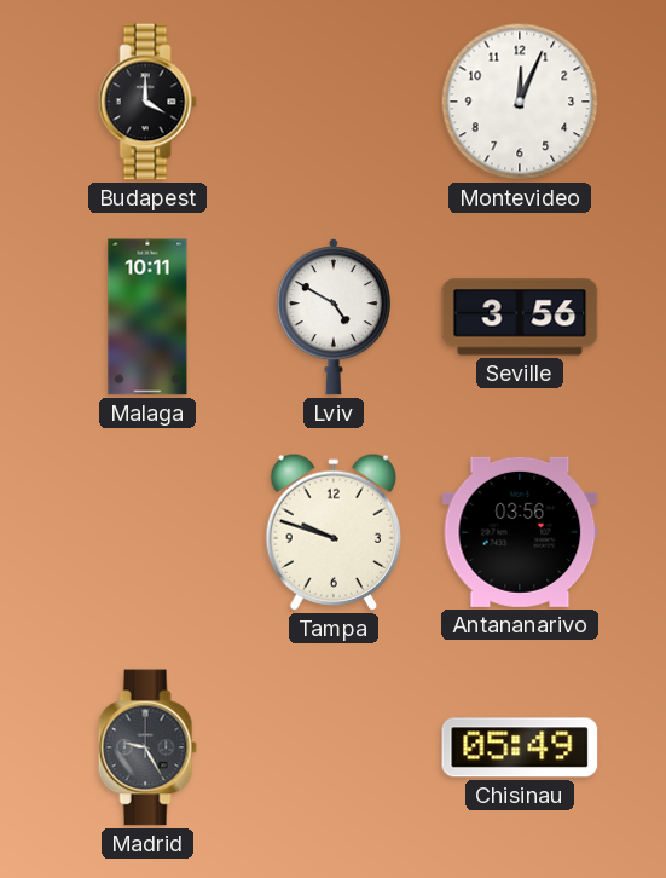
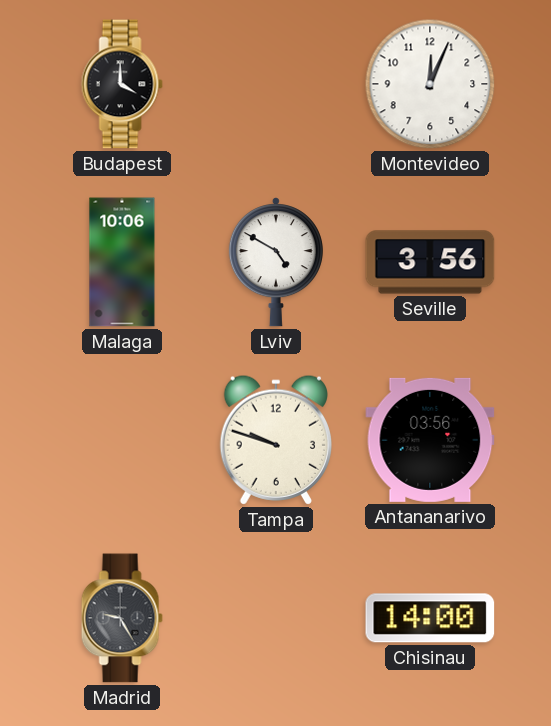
Malaga: 10:11 -> 10:06 (122, 262)
Chisinau: 05:49 -> 14:00 (430, 618)
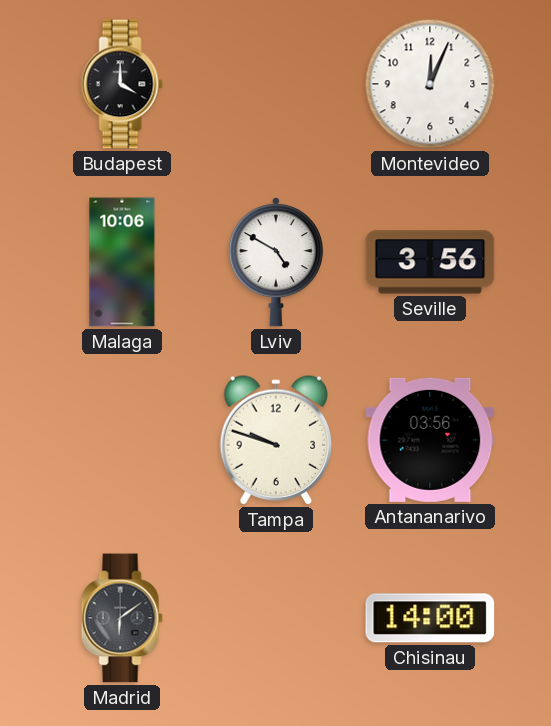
Madrid: 9:25 -> 6:09 (122, 618)
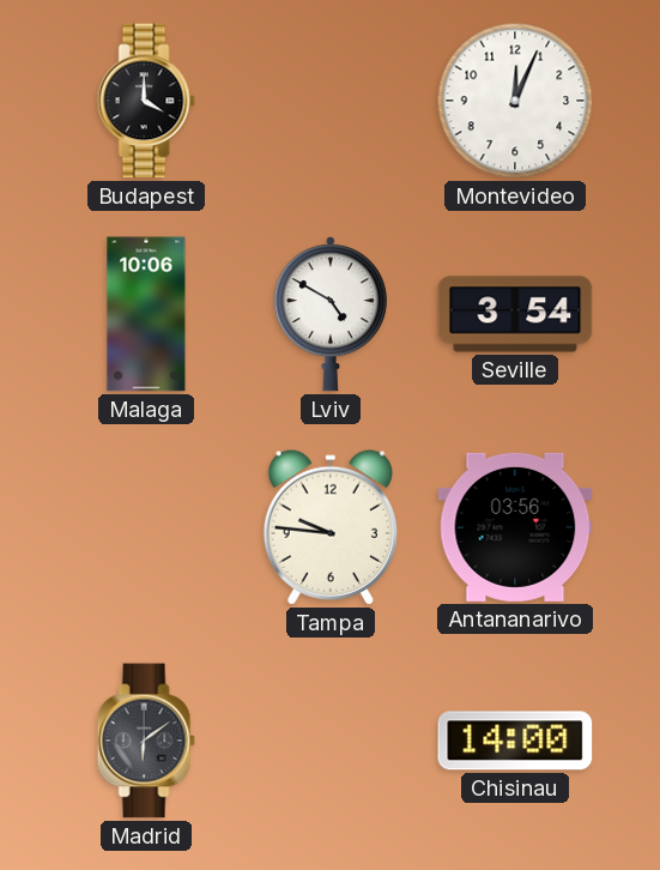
Seville: 3:56 -> 3:54 (515, 314)
Tampa: 9:48 -> 9:46 (329, 527)
